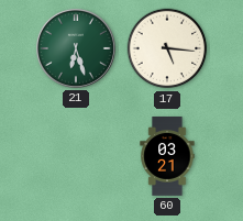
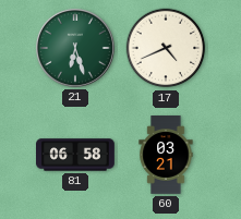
17: 5:16 -> 4:41 (166, 48)
81: none -> 06:58 (75, 155)
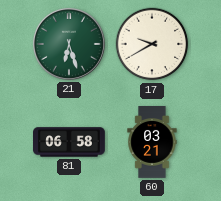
17: 4:41 -> 9:40 (152, 44)
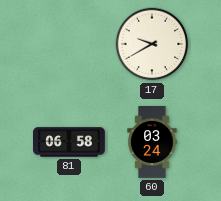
21: 6:27 -> none (69, 44)
60: 03:21 -> 03:24 (152, 143)
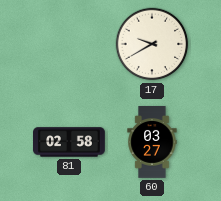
81: 06:58 -> 02:58 (69, 142)
60: 03:24 -> 03:27 (152, 143)
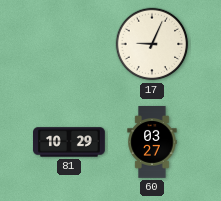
17: 9:40 -> 9:04 (152, 44)
81: 02:58 -> 10:29 (69, 142)
